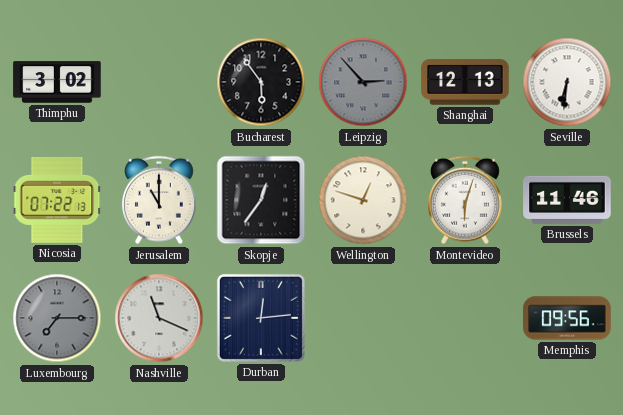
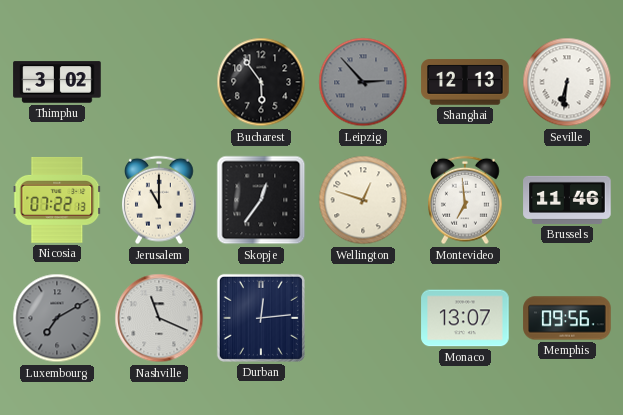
Montevideo: 6:03 -> 6:59 (466, 200)
Luxembourg: 7:15 -> 7:10 (57, 318)
Monaco: none -> 13:07 (465, 318)
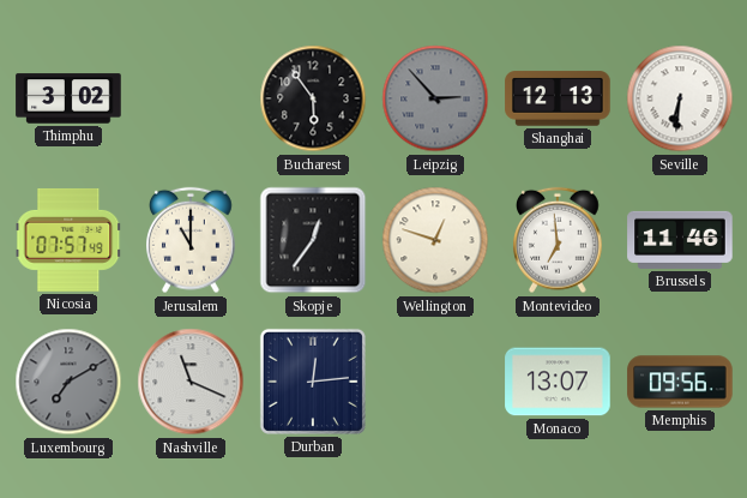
Nicosia: 07:22 -> 07:57 (68, 240)
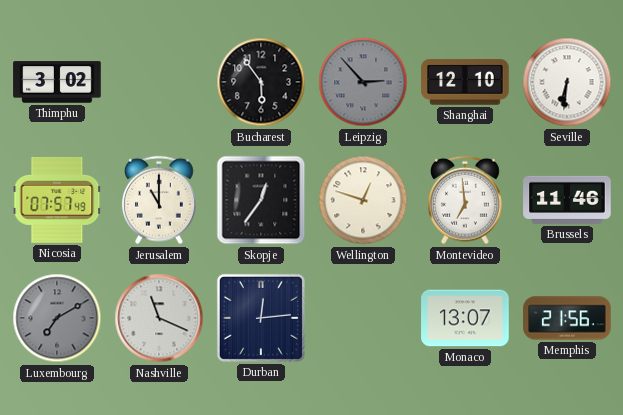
Shanghai: 12:13 -> 12:10 (465, 82)
Memphis: 09:56 -> 21:56 (567, 318)
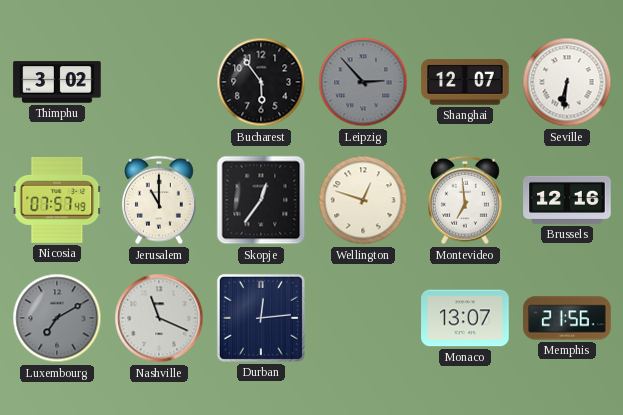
Shanghai: 12:10 -> 12:07 (465, 82)
Brussels: 11:46 -> 12:16 (567, 200)
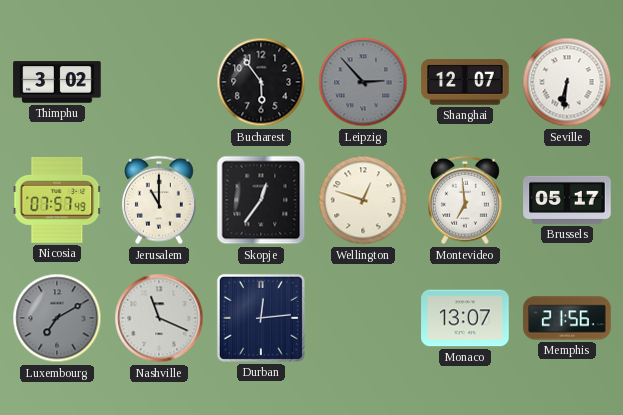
Brussels: 12:16 -> 05:17 (567, 200)
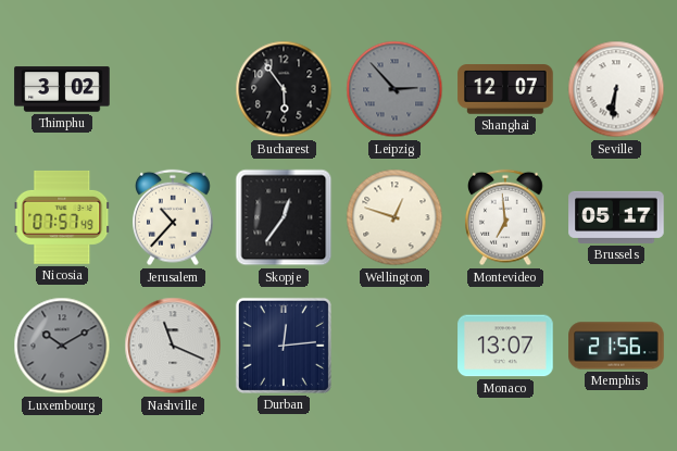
Jerusalem: 11:00 -> 10:37 (174, 217)
Luxembourg: 7:10 -> 10:10 (62, 346)
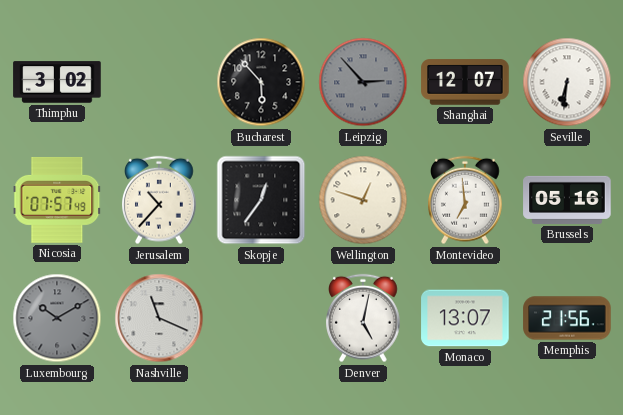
Bucharest: 5:54 -> 5:53 (261, 82)
Brussels: 05:17 -> 05:16 (567, 200)
Durban: 12:14 -> none (284, 346)
Denver: none -> 5:02 (364, 318)
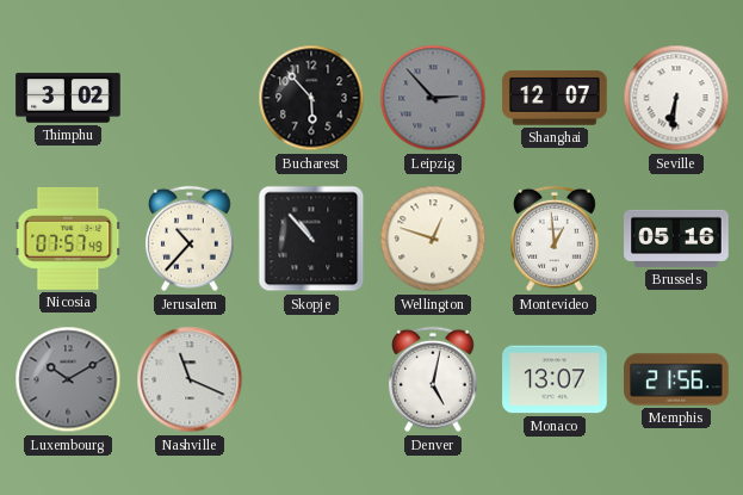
Skopje: 12:36 -> 10:53 (311, 239)
Montevideo: 6:59 -> 12:59 (556, 239)
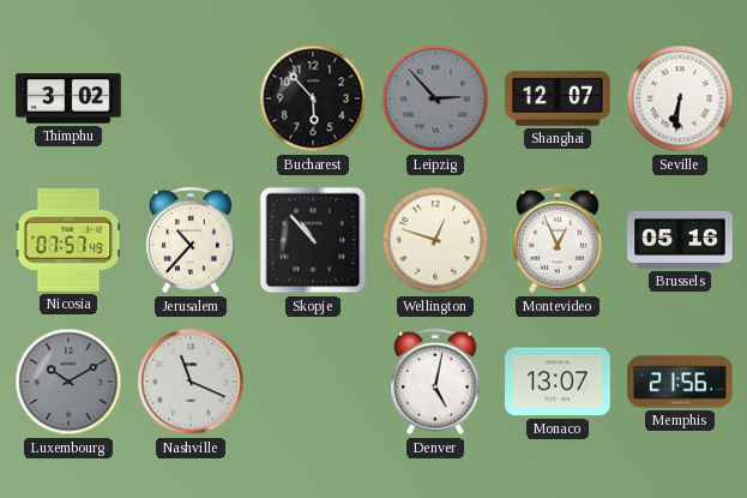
Montevideo: 12:59 -> 12:56 (559, 240)
